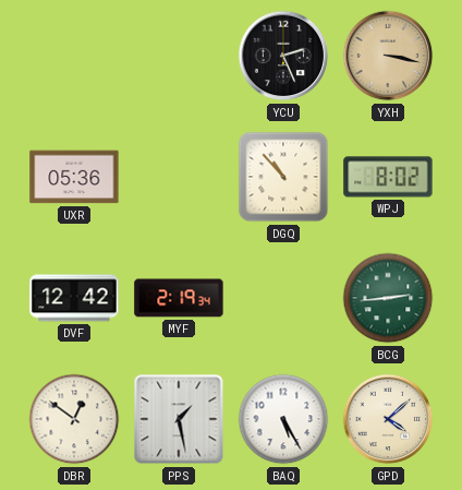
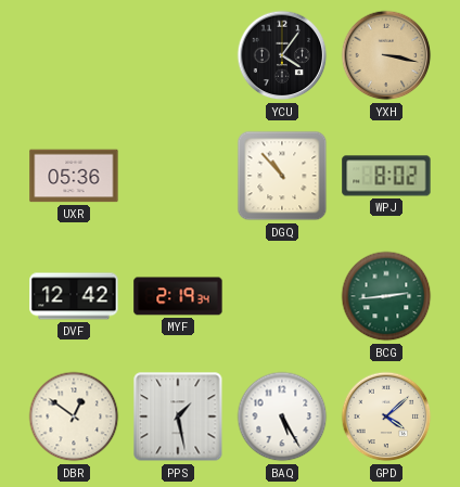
YCU: 2:26 -> 4:06 (282, 55)
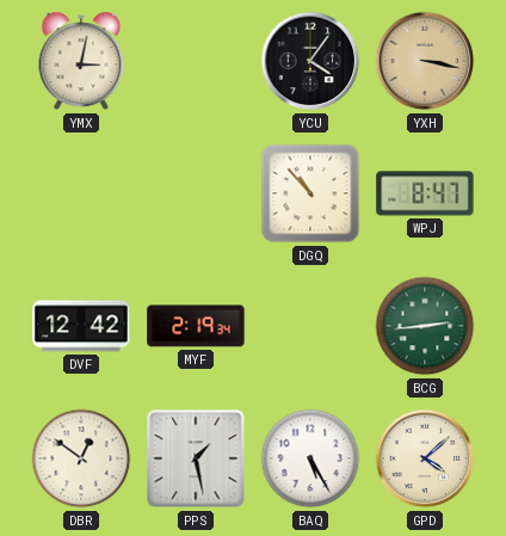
YMX: none -> 3:02 (81, 61)
UXR: 05:36 -> none (74, 176)
WPJ: 8:02 -> 8:47 (425, 193)
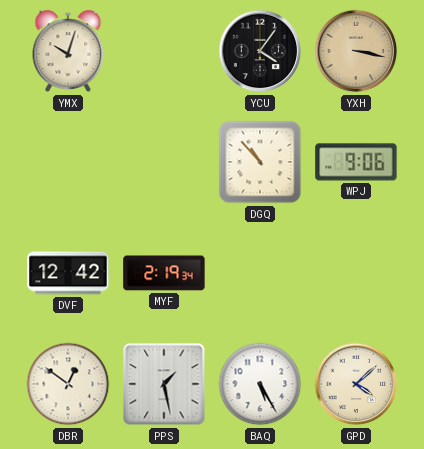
YMX: 3:02 -> 10:03 (68, 51)
WPJ: 8:47 -> 9:06 (356, 162)
BCG: 2:44 -> none (425, 326)
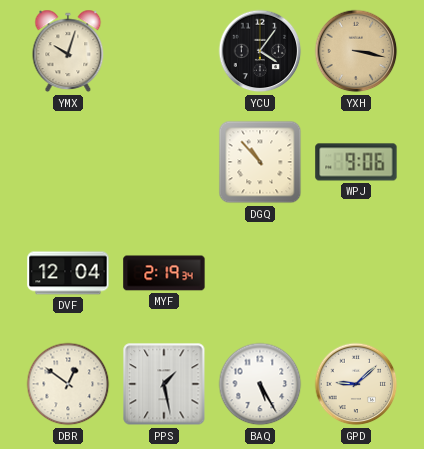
DVF: 12:42 -> 12:04 (68, 273)
GPD: 4:08 -> 9:08 (356, 384)
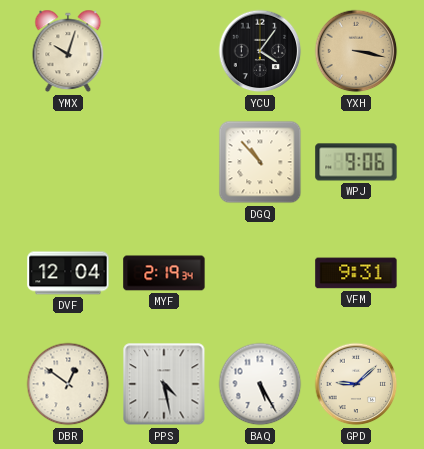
VFM: none -> 9:31 (356, 273)
PPS: 1:28 -> 4:28 (164, 384)
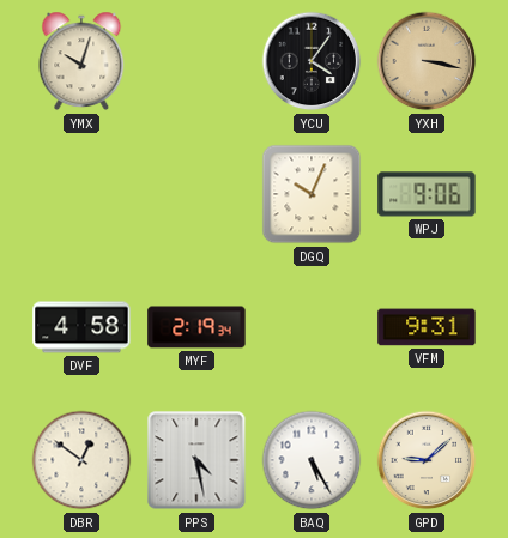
DGQ: 10:53 -> 10:04 (312, 194)
DVF: 12:04 -> 4:58 (81, 327)
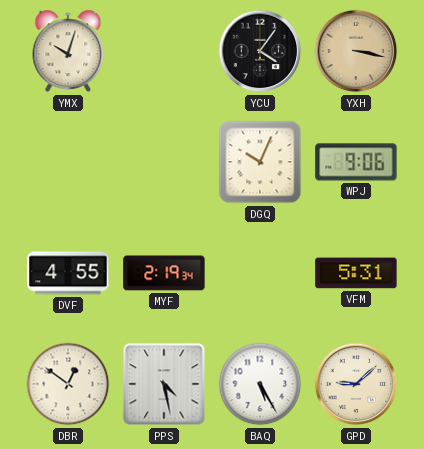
DVF: 4:58 -> 4:55 (68, 273)
VFM: 9:31 -> 5:31 (356, 273)
